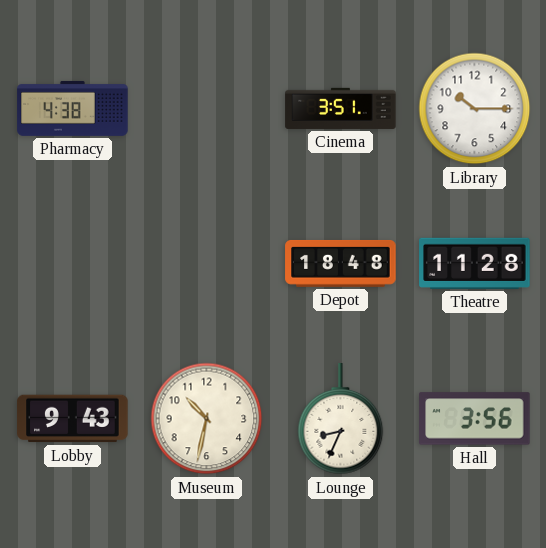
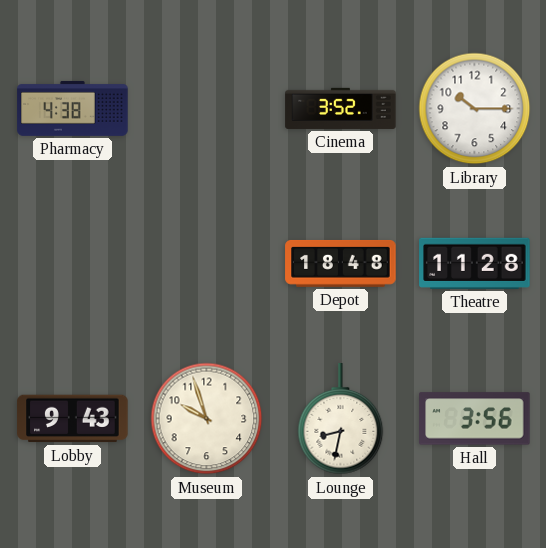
Cinema: 3:51 -> 3:52 (341, 108)
Museum: 10:32 -> 9:57 (207, 419)
Lounge: 8:34 -> 8:32 (341, 419)
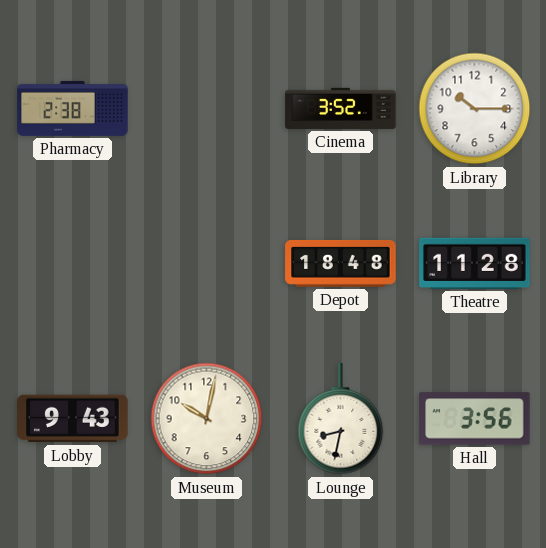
Pharmacy: 4:38 -> 2:38 (73, 108)
Museum: 9:57 -> 10:02 (207, 419)
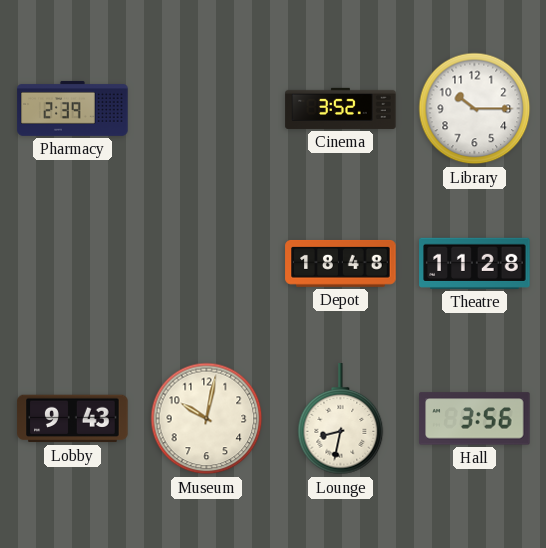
Pharmacy: 2:38 -> 2:39 (73, 108)
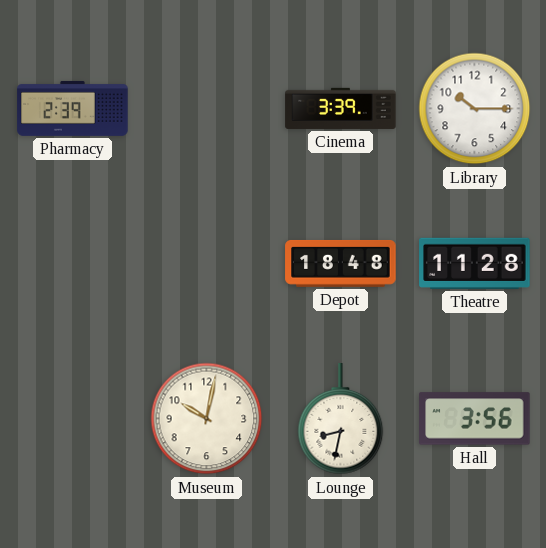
Cinema: 3:52 -> 3:39 (341, 108)
Lobby: 9:43 -> none (73, 419)
